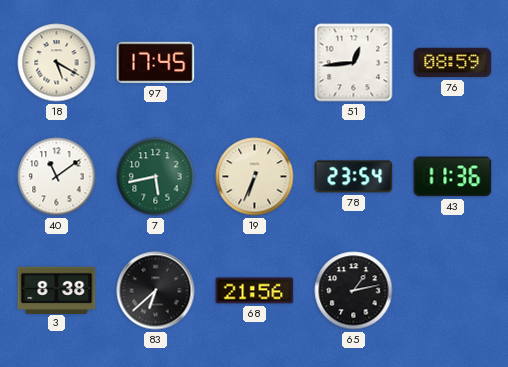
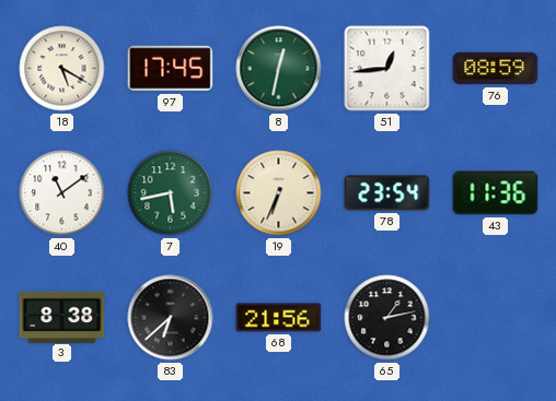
8: none -> 12:32 (279, 69)
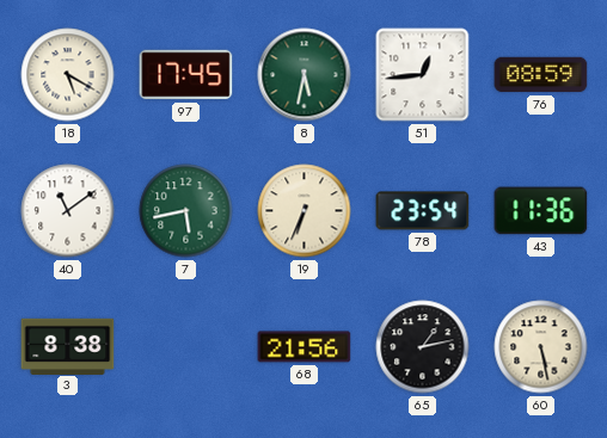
8: 12:32 -> 5:32 (305, 75)
83: 6:38 -> none (171, 318)
60: none -> 5:28 (541, 347)
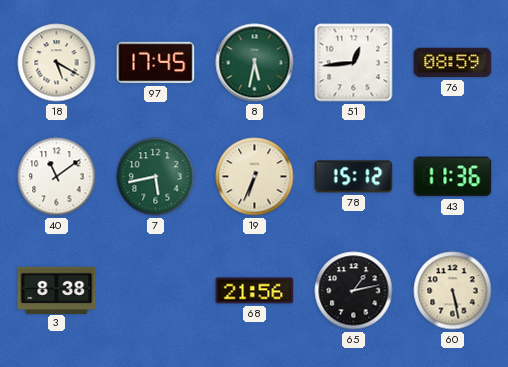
78: 23:54 -> 15:12 (354, 177)
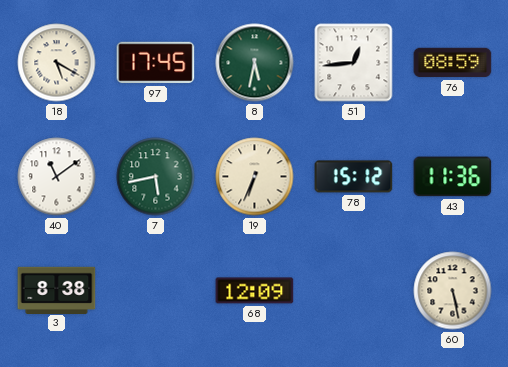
68: 21:56 -> 12:09 (255, 291)
65: 1:13 -> none (354, 291)
